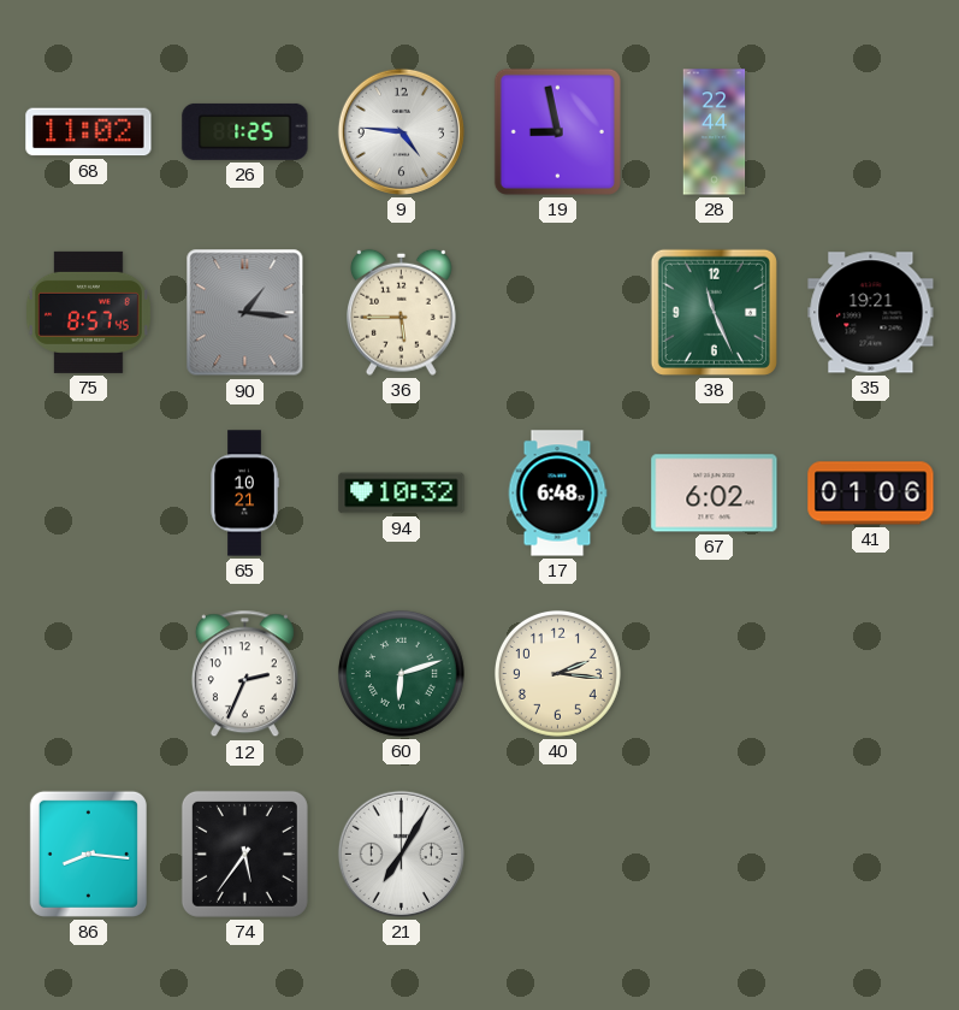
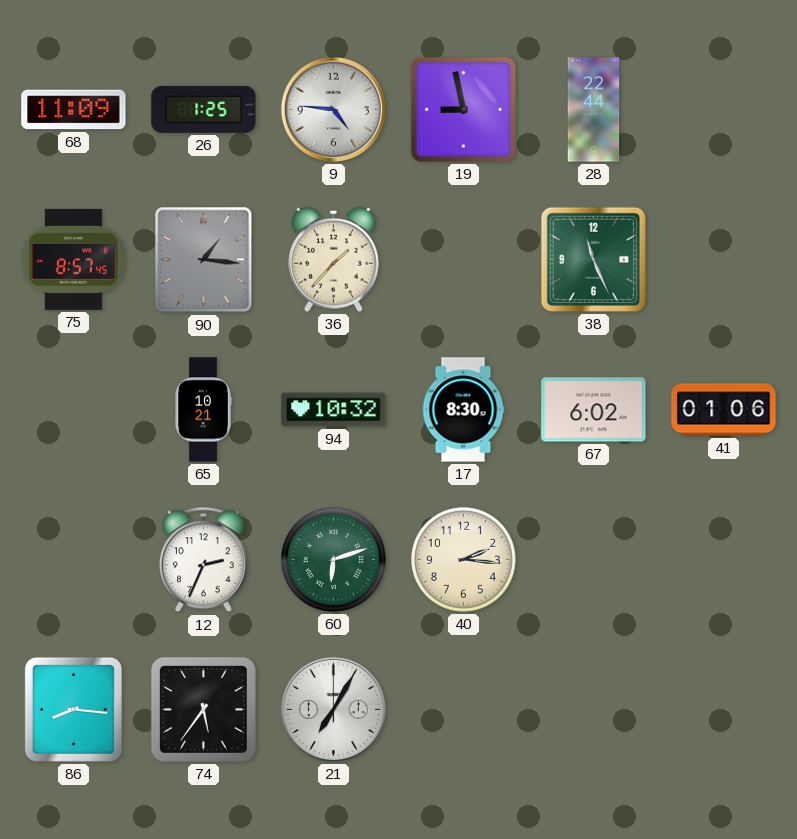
68: 11:02 -> 11:09 (74, 110)
36: 5:45 -> 1:37 (334, 259)
35: 19:21 -> none (871, 313)
17: 6:48 -> 8:30 (463, 410)
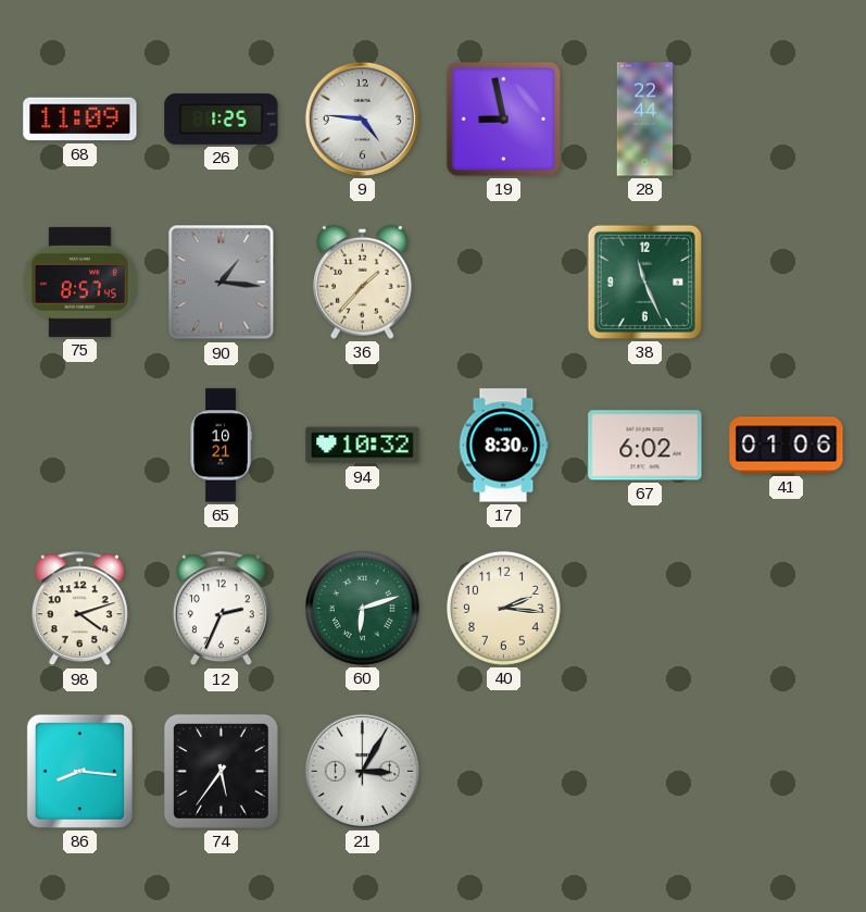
98: none -> 4:12 (79, 609)
21: 7:05 -> 3:05 (362, 771)
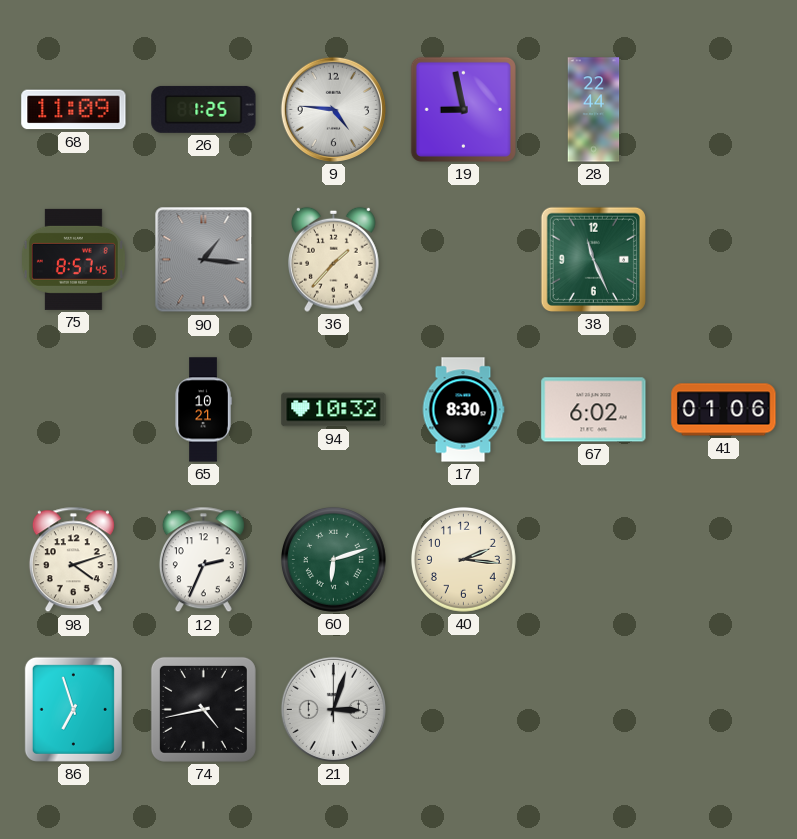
86: 8:16 -> 6:57 (73, 709)
74: 5:36 -> 4:43 (203, 709)
21: 3:05 -> 3:03 (333, 709)
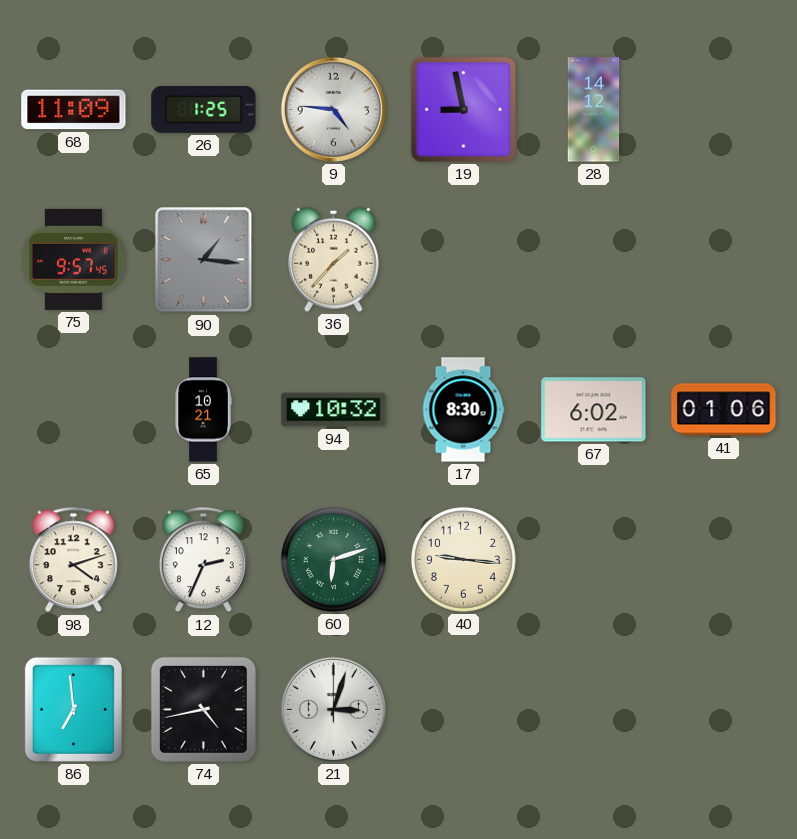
28: 22:44 -> 14:12 (594, 110)
75: 8:57 -> 9:57 (73, 259)
38: 11:26 -> none (593, 259)
40: 2:16 -> 9:16 (463, 559)
86: 6:57 -> 6:59 (73, 709)
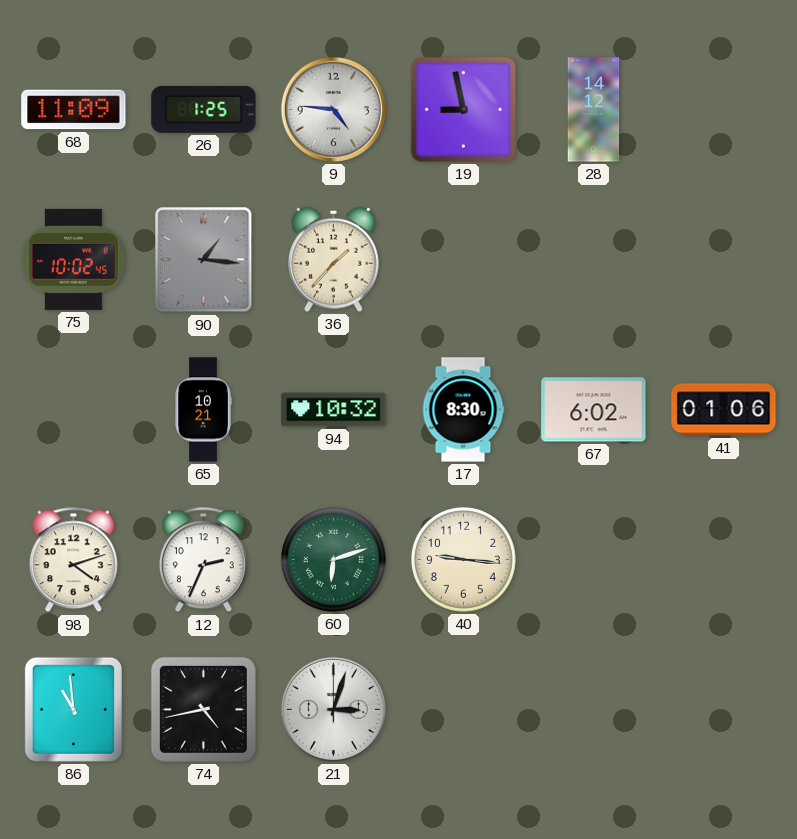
75: 9:57 -> 10:02 (73, 259)
86: 6:59 -> 10:59 (73, 709)
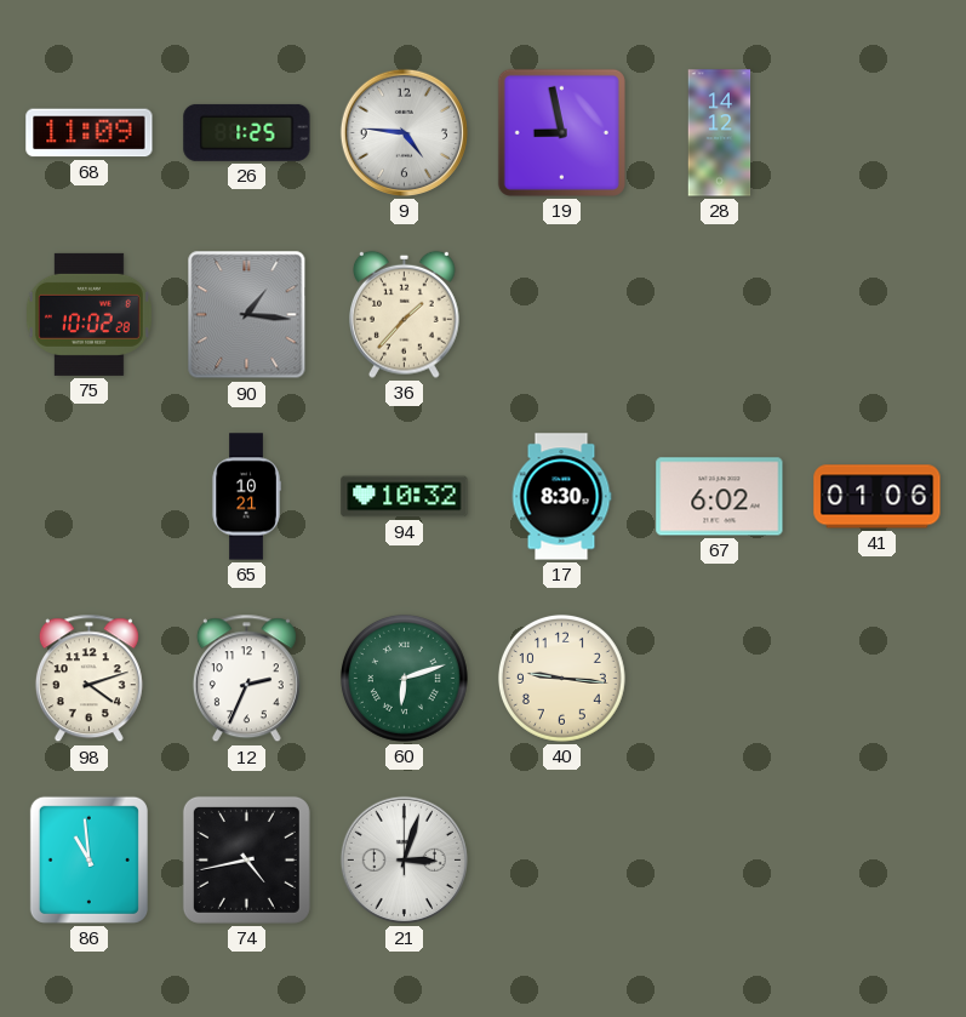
75: 10:02:45 -> 10:02:28 (88, 314)
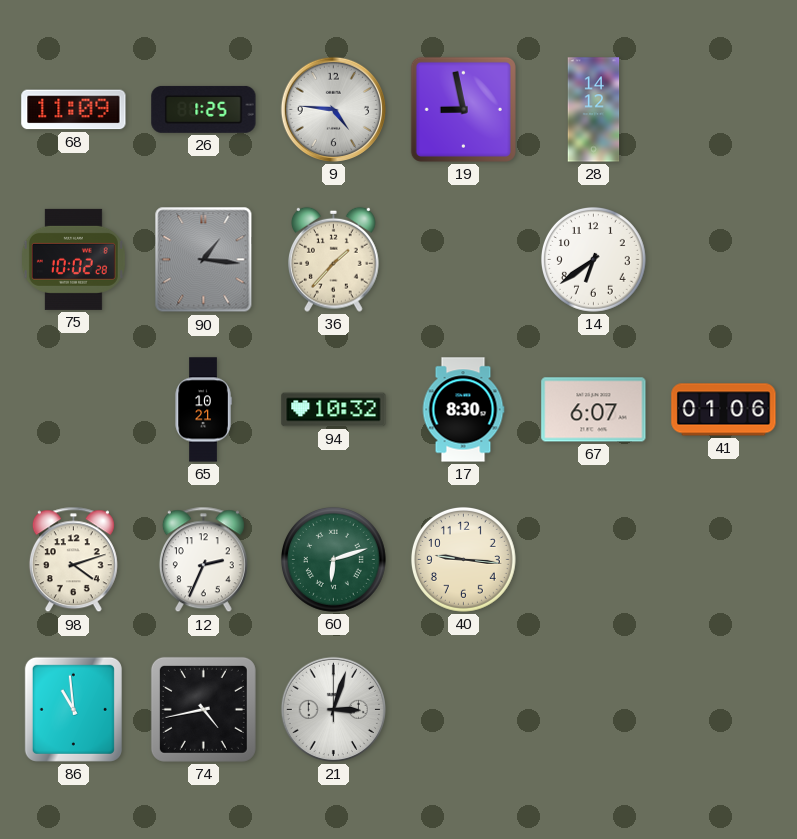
14: none -> 6:39 (593, 259)
67: 6:02 -> 6:07 (594, 410)
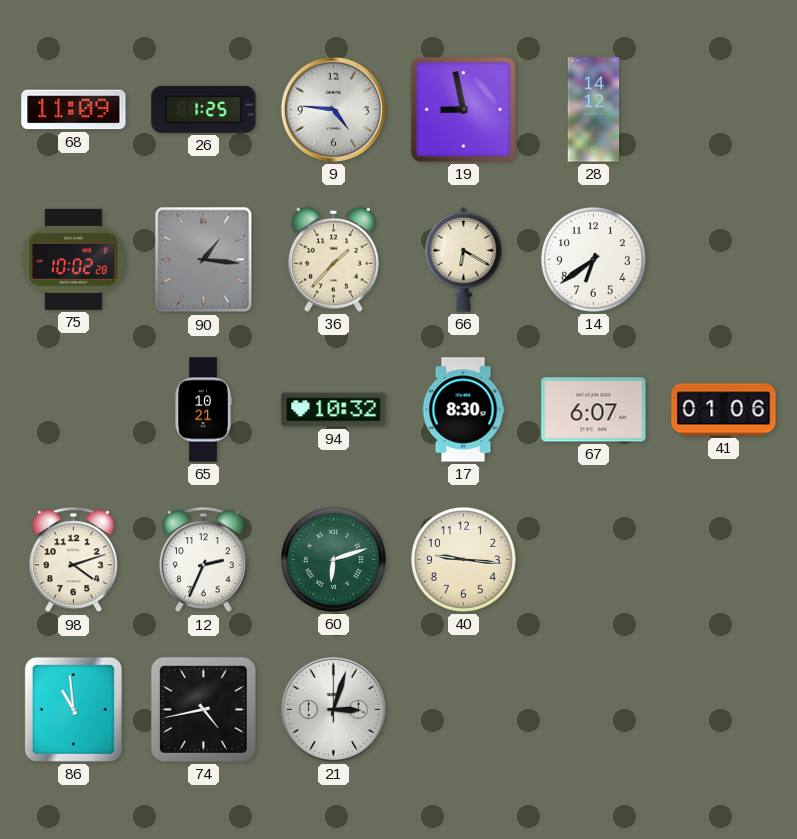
66: none -> 6:20 (464, 260)
